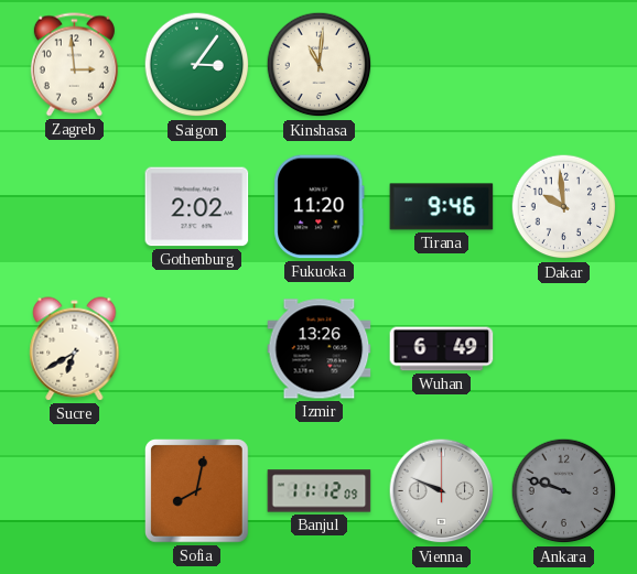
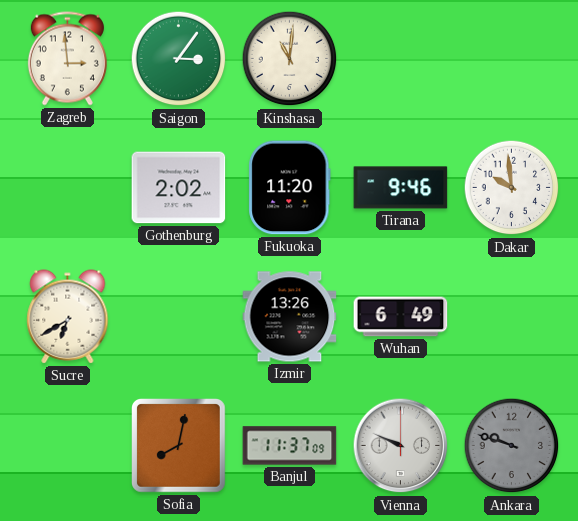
Banjul: 11:12 -> 11:37 (290, 446)
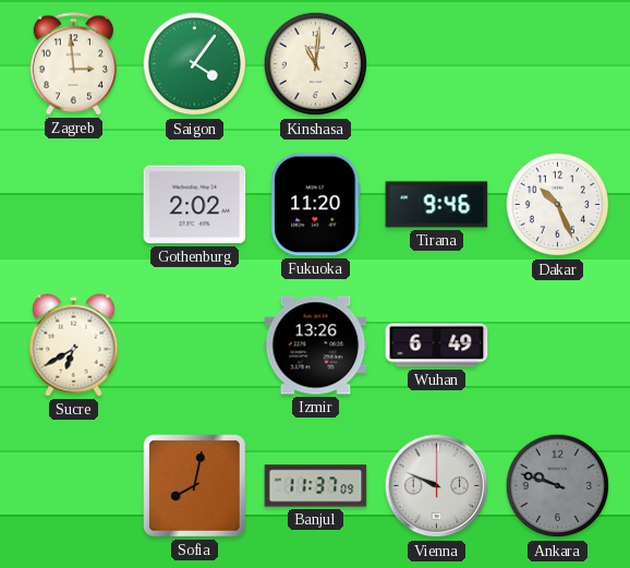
Saigon: 3:06 -> 4:06 (195, 64)
Dakar: 9:59 -> 10:26 (558, 205)
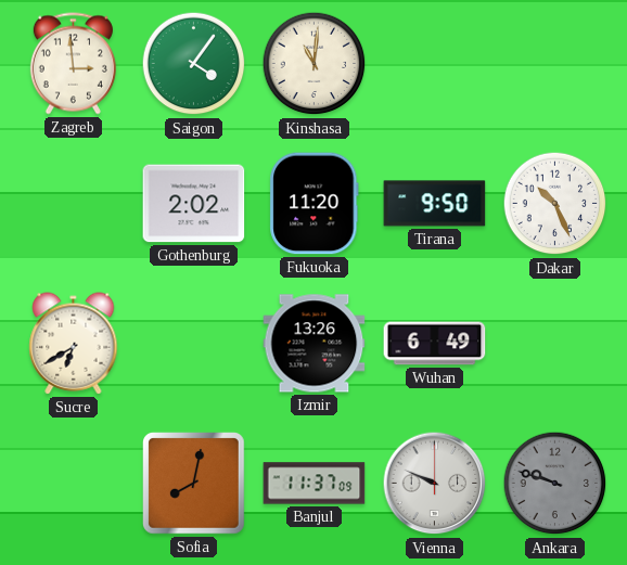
Tirana: 9:46 -> 9:50 (435, 204)
